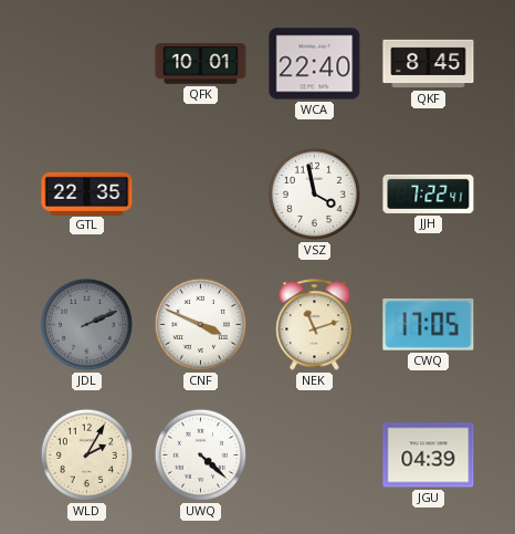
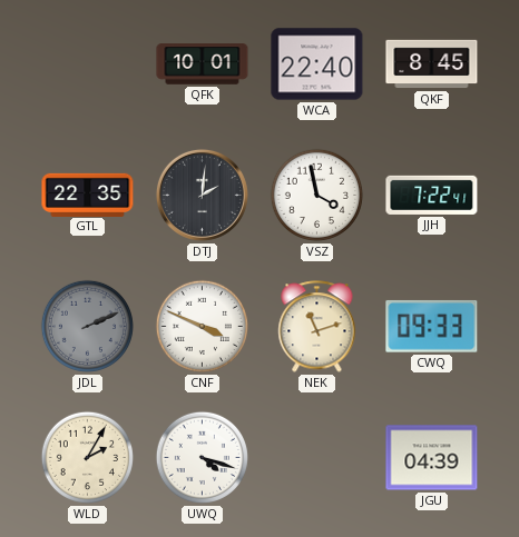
DTJ: none -> 2:01 (202, 195)
CWQ: 17:05 -> 09:33 (432, 326)
UWQ: 4:22 -> 4:18 (202, 457)
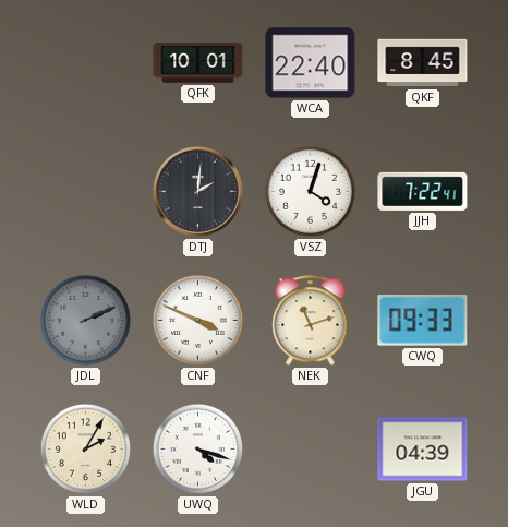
GTL: 22:35 -> none (88, 195)
VSZ: 3:58 -> 4:03 (310, 191)
